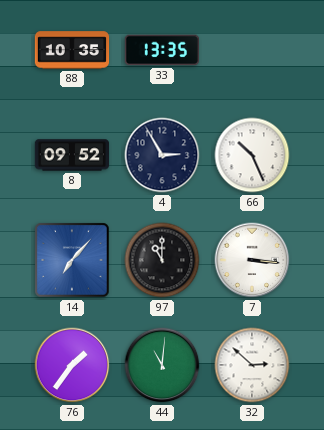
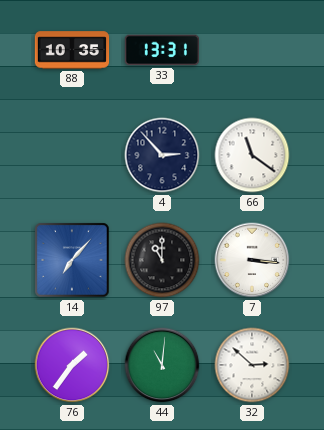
33: 13:35 -> 13:31 (162, 50)
8: 09:52 -> none (72, 155)
4: 2:55 -> 2:53 (162, 155)
66: 10:26 -> 11:21 (252, 155)
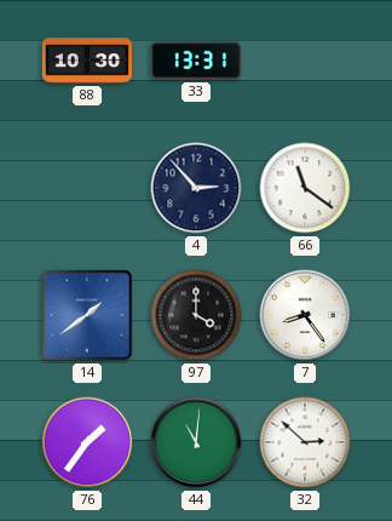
88: 10:35 -> 10:30 (87, 61)
14: 7:07 -> 1:39 (87, 315)
97: 11:00 -> 4:00 (196, 315)
7: 3:16 -> 8:24 (305, 315)
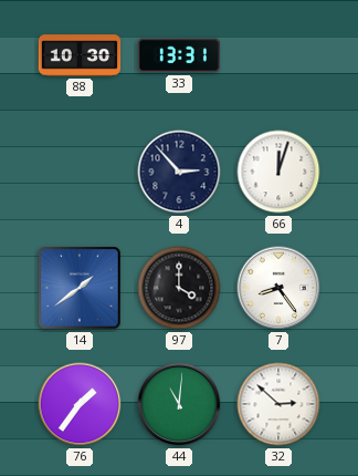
66: 11:21 -> 12:03 (278, 172)
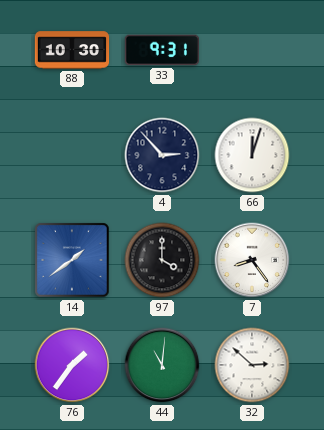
33: 13:31 -> 9:31 (162, 50)
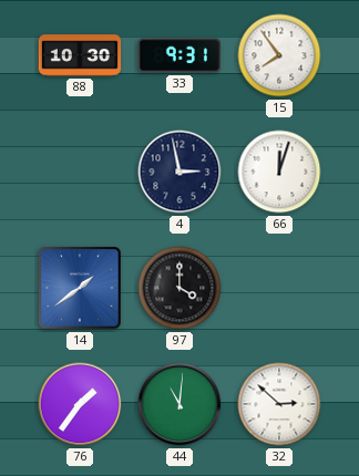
15: none -> 7:54 (279, 55)
4: 2:53 -> 2:58 (179, 172)
7: 8:24 -> none (252, 260)
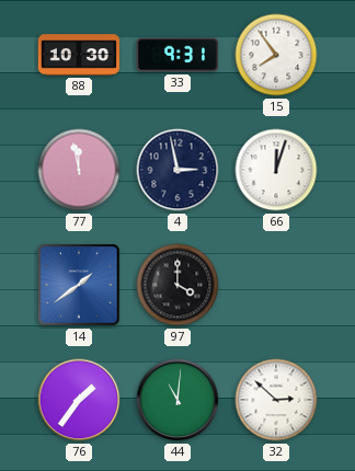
77: none -> 11:58 (79, 170)
